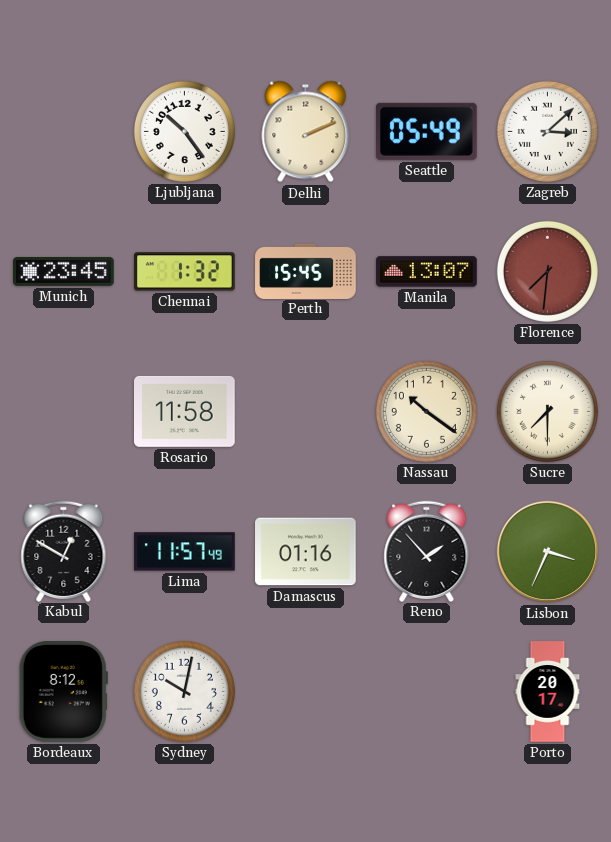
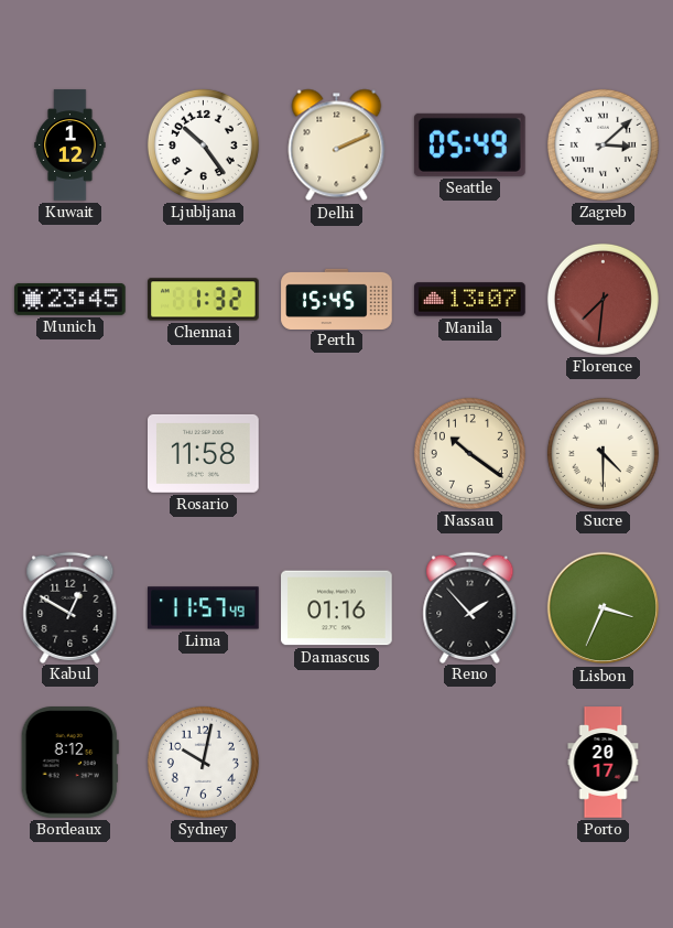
Kuwait: none -> 1:12 (70, 145)
Sucre: 7:30 -> 4:30 (603, 453)
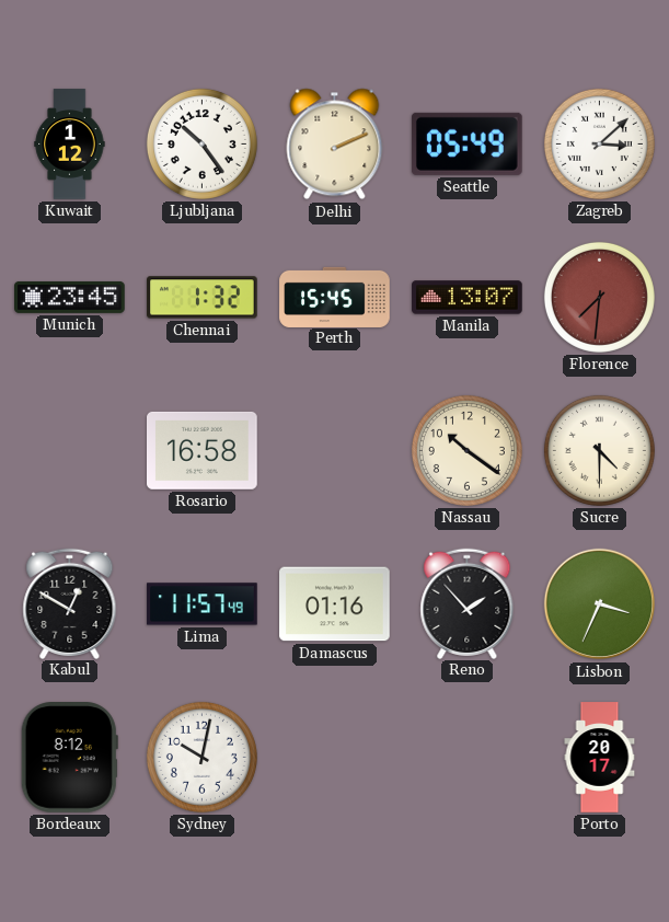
Rosario: 11:58 -> 16:58 (203, 450)
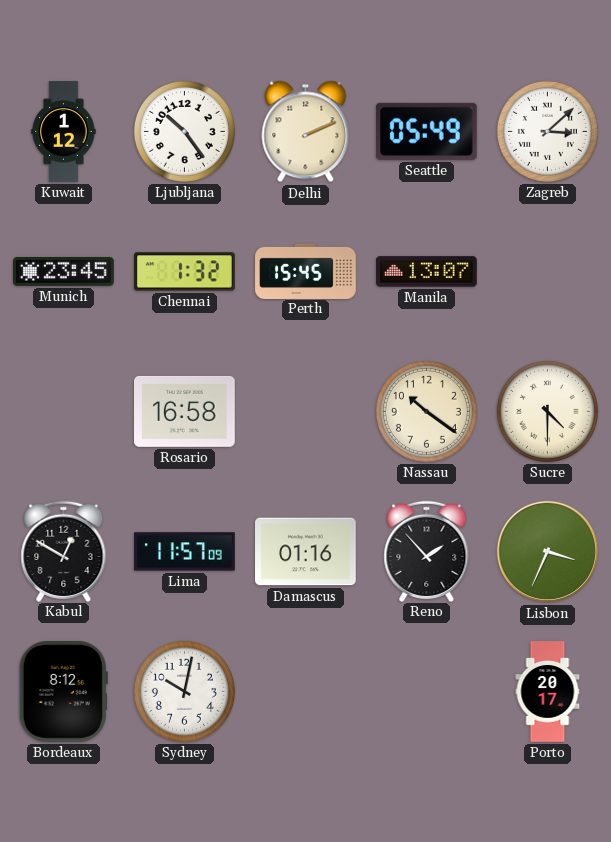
Florence: 7:31 -> none (599, 297)
Lima: 11:57:49 -> 11:57:09 (185, 552)
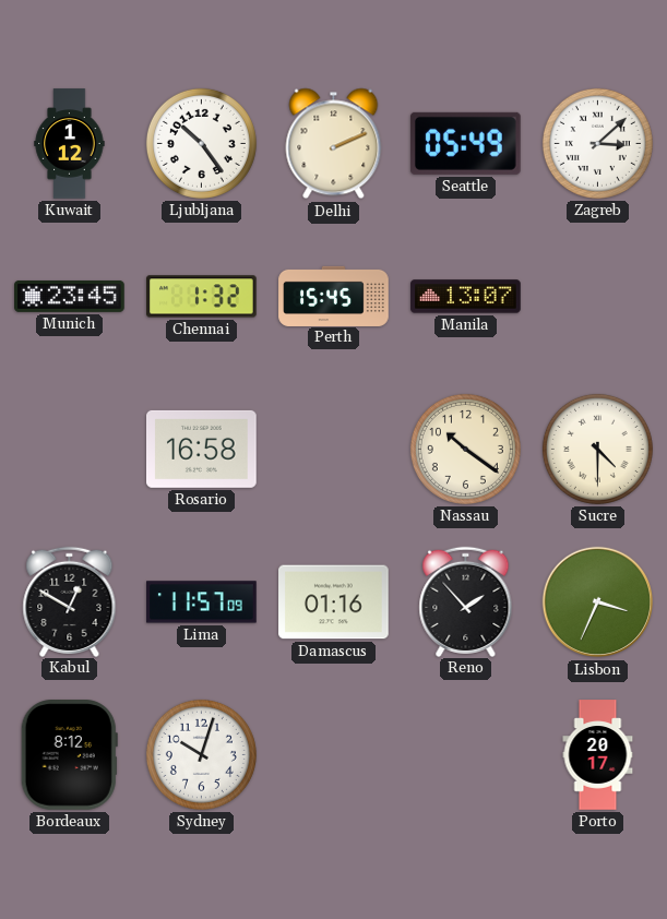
Sydney: 10:02 -> 10:03 (201, 754)
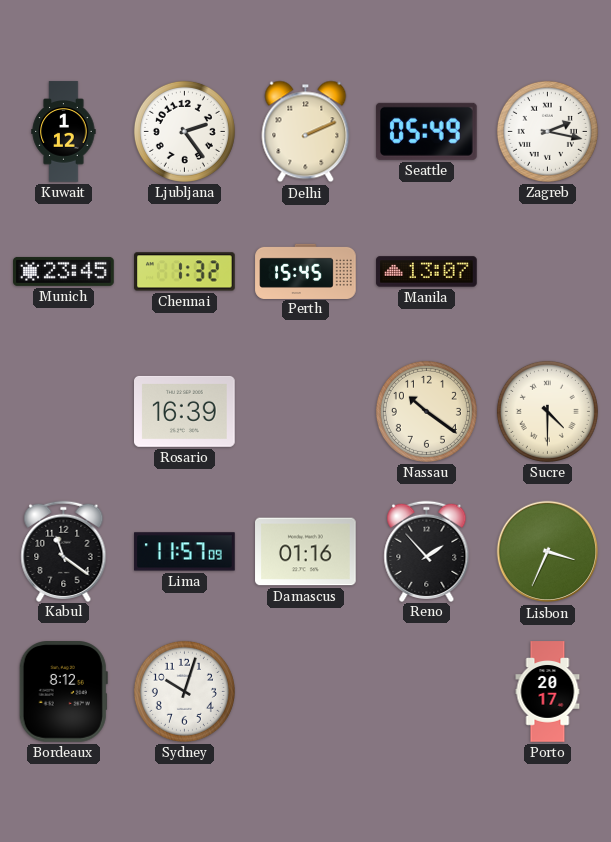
Ljubljana: 10:24 -> 2:24 (184, 131)
Zagreb: 3:08 -> 2:17 (547, 131)
Rosario: 16:58 -> 16:39 (185, 411)
Kabul: 12:50 -> 11:21 (64, 551)
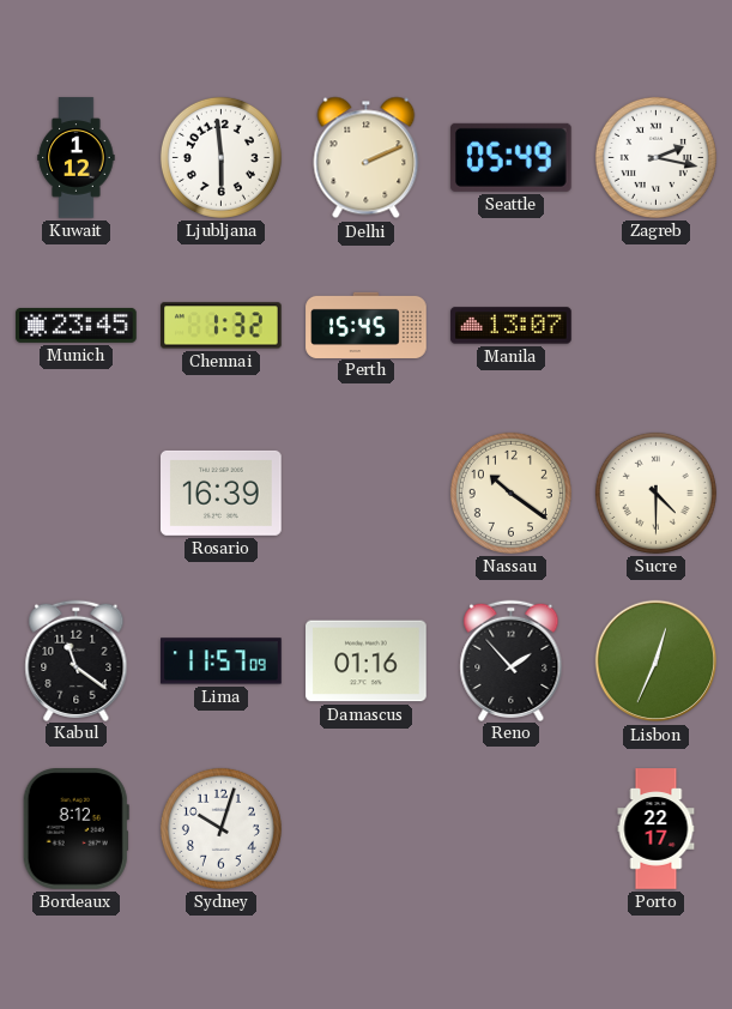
Ljubljana: 2:24 -> 5:59 (220, 157)
Lisbon: 3:34 -> 12:34 (657, 661)
Porto: 20:17 -> 22:17 (657, 829)
